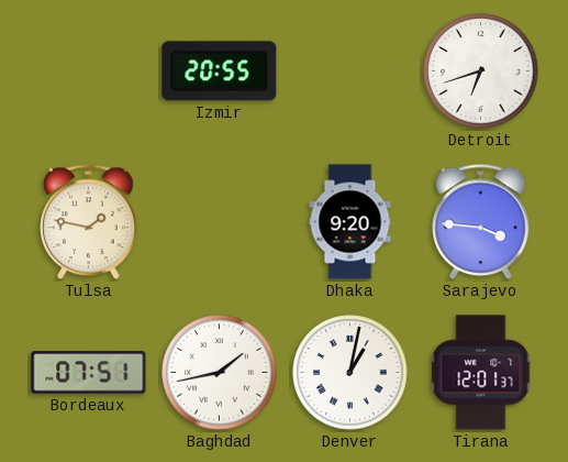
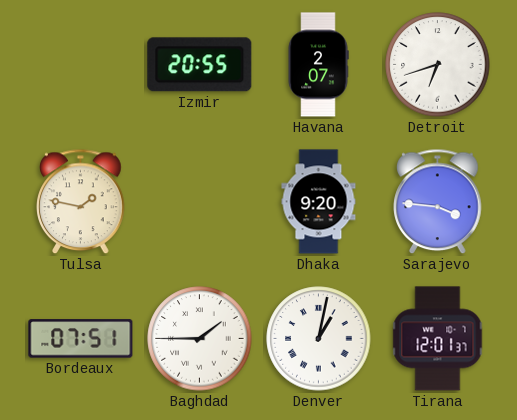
Havana: none -> 2:07 (318, 65)
Baghdad: 1:43 -> 1:45 (200, 339)
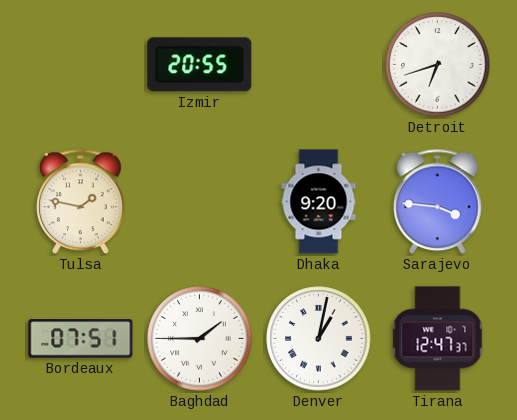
Havana: 2:07 -> none (318, 65)
Tirana: 12:01 -> 12:47 (438, 339)
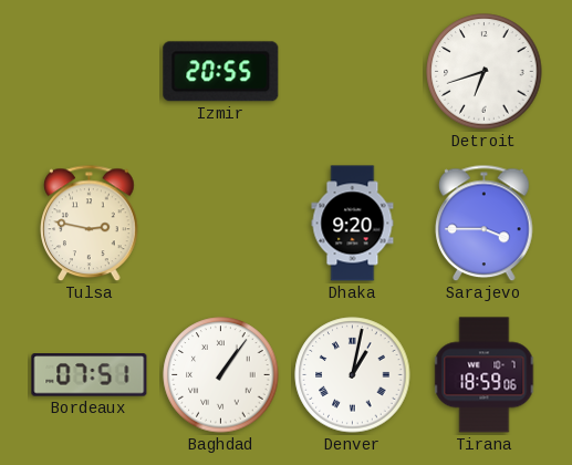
Tulsa: 1:47 -> 2:47 (90, 224)
Sarajevo: 3:46 -> 3:45 (485, 224)
Baghdad: 1:45 -> 1:06 (221, 375)
Tirana: 12:47 -> 18:59 (485, 375)
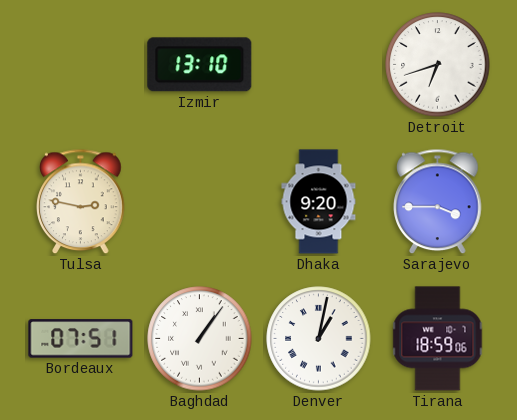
Izmir: 20:55 -> 13:10 (200, 65)
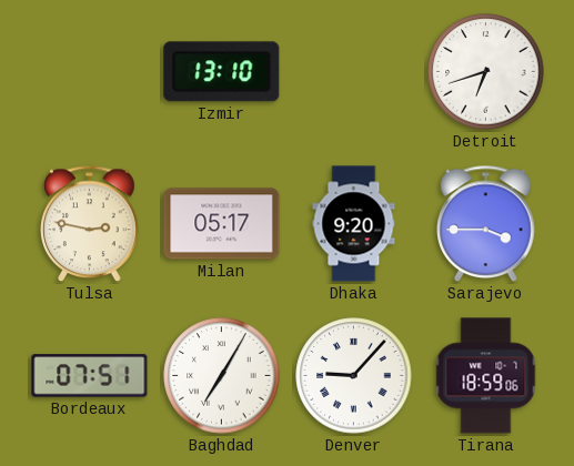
Milan: none -> 05:17 (222, 224)
Baghdad: 1:06 -> 7:05 (222, 376)
Denver: 1:02 -> 9:07 (354, 376)
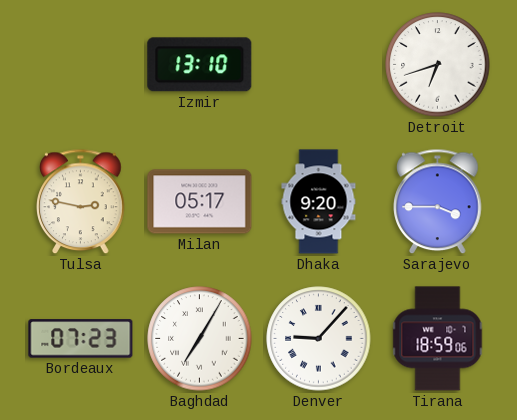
Bordeaux: 07:51 -> 07:23 (81, 339)
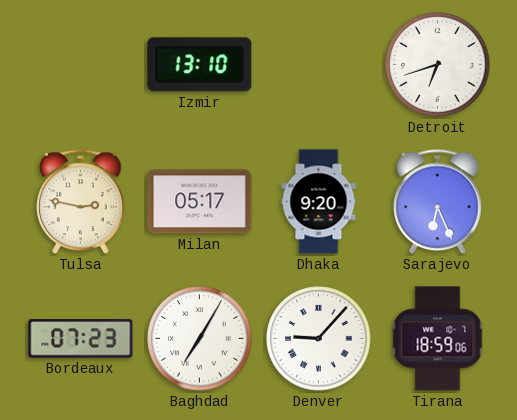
Sarajevo: 3:45 -> 6:26 (438, 202)
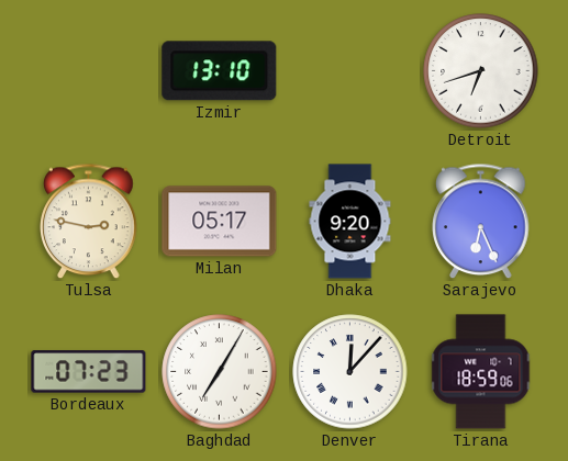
Denver: 9:07 -> 12:07 (350, 372)
